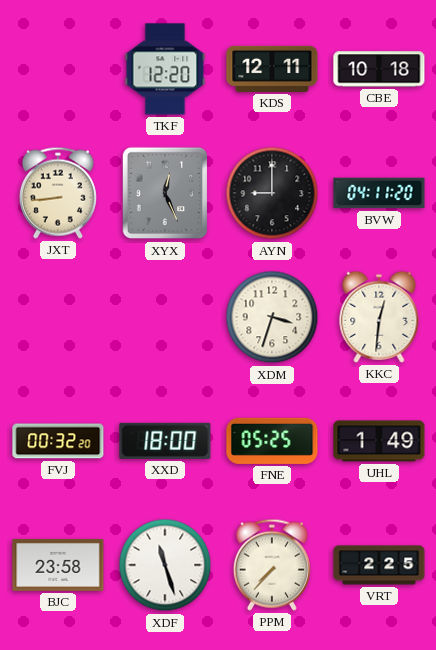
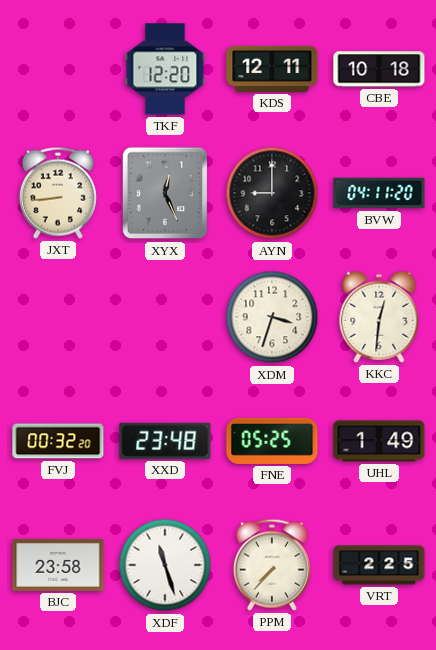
XXD: 18:00 -> 23:48 (165, 441)
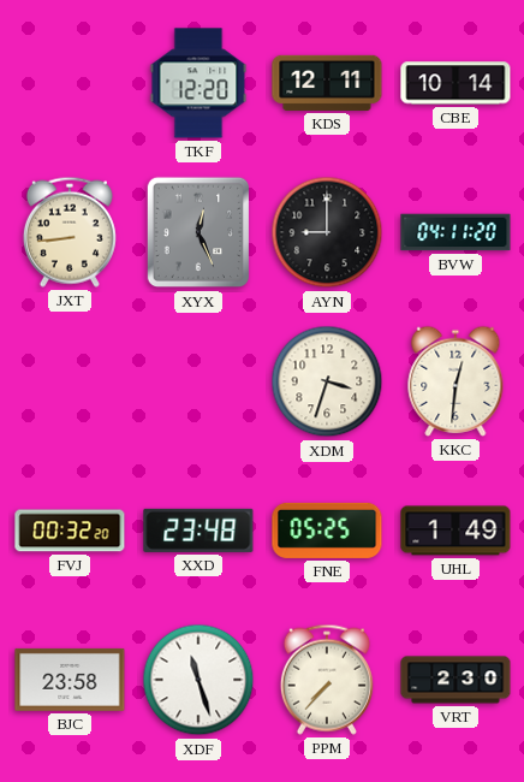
CBE: 10:18 -> 10:14 (455, 83)
VRT: 2:25 -> 2:30 (455, 680)
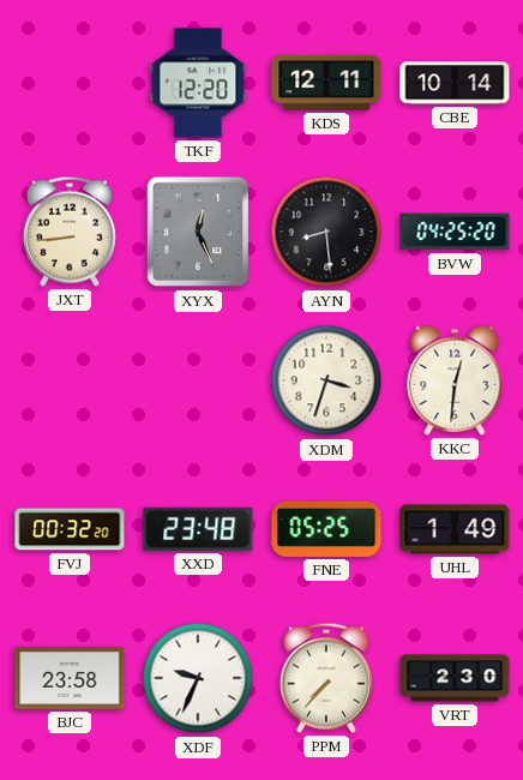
AYN: 9:00 -> 8:29 (326, 232)
BVW: 04:11 -> 04:25 (455, 232)
XDF: 11:27 -> 9:34 (198, 678)
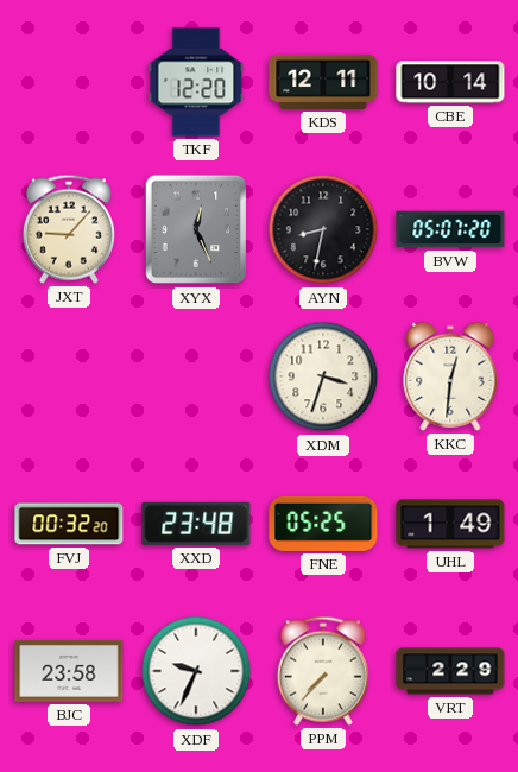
JXT: 8:44 -> 9:07 (69, 229)
AYN: 8:29 -> 8:32 (323, 229)
BVW: 04:25 -> 05:07 (450, 229)
VRT: 2:30 -> 2:29 (450, 671)
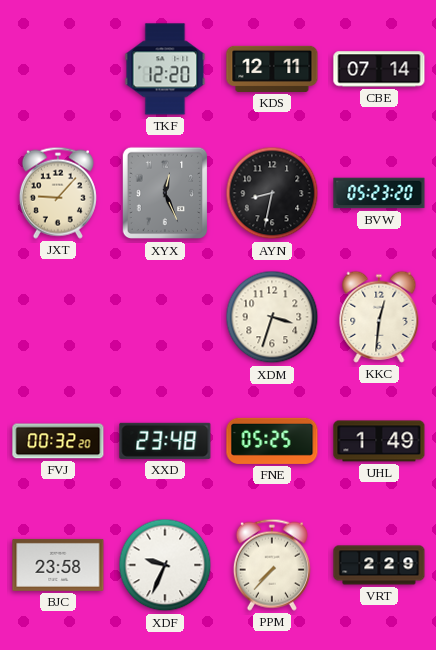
CBE: 10:14 -> 07:14 (379, 69)
BVW: 05:07 -> 05:23 (379, 193)
